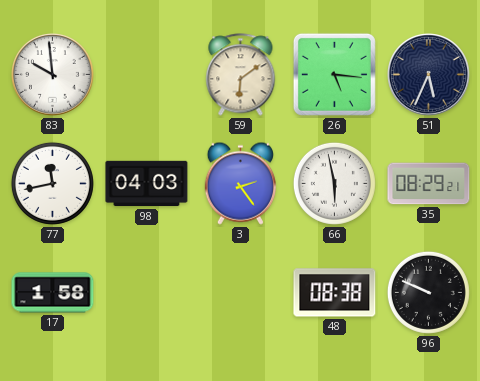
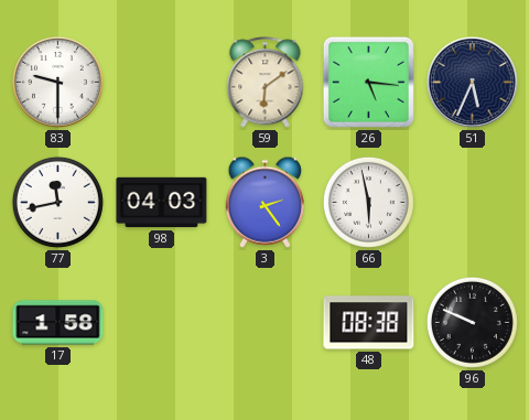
83: 9:59 -> 9:30 (58, 83)
35: 08:29 -> none (429, 184)
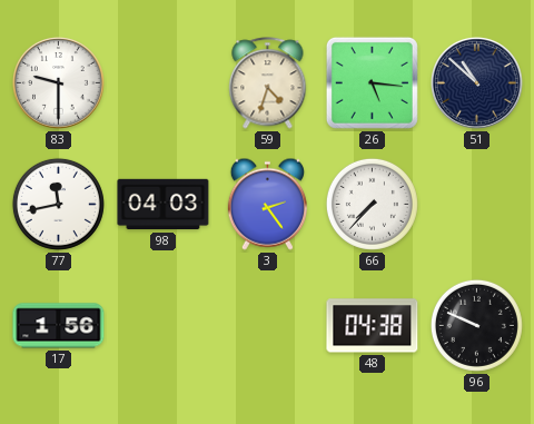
59: 6:09 -> 4:33 (268, 83)
51: 5:34 -> 10:52 (477, 83)
66: 5:58 -> 7:37 (372, 204)
17: 1:58 -> 1:56 (59, 326)
48: 08:38 -> 04:38 (373, 326)
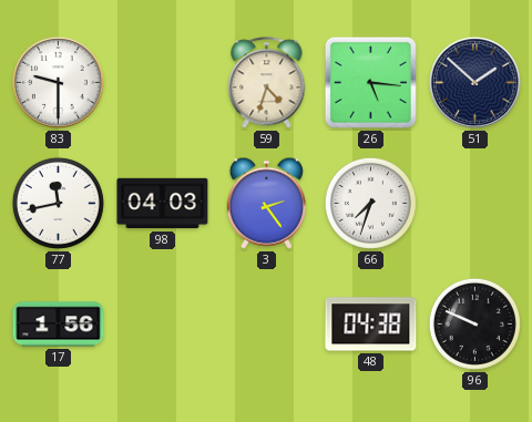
51: 10:52 -> 1:52 (475, 83)
66: 7:37 -> 7:33 (370, 203)
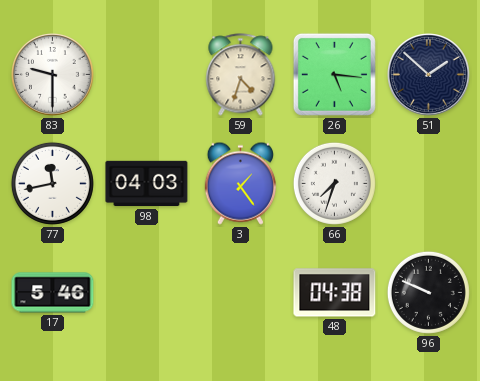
3: 2:24 -> 1:24 (240, 183)
17: 1:56 -> 5:46 (53, 293)
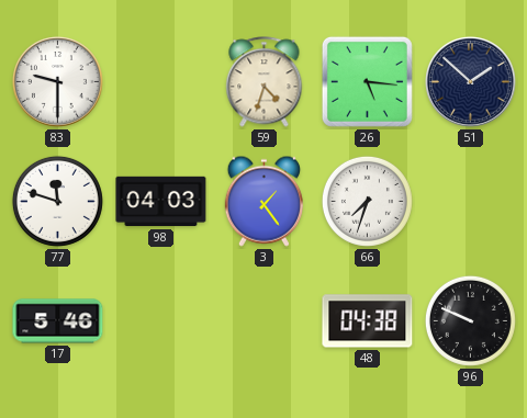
77: 11:43 -> 11:48 (57, 201)
